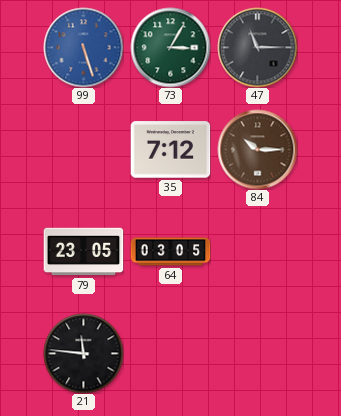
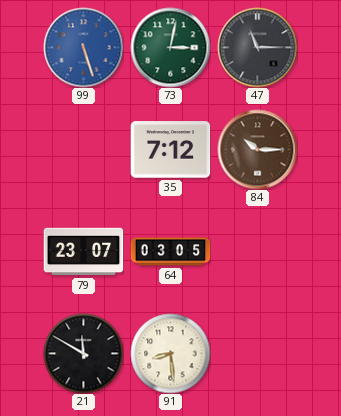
73: 3:05 -> 3:02 (170, 47)
79: 23:05 -> 23:07 (83, 252)
21: 11:46 -> 11:50 (83, 353)
91: none -> 8:29 (170, 353)
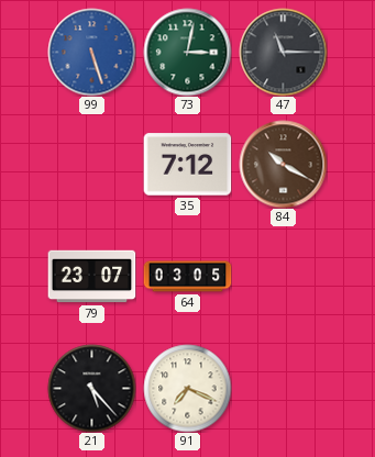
84: 10:15 -> 10:20 (283, 164)
21: 11:50 -> 5:23 (91, 388)
91: 8:29 -> 7:19 (187, 388)
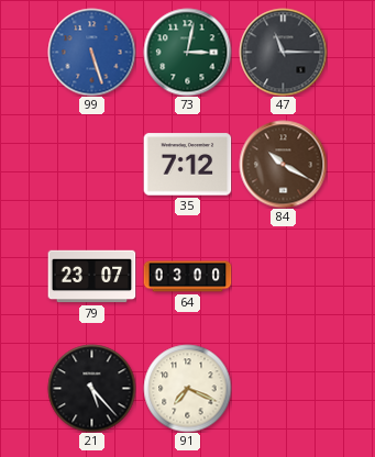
64: 03:05 -> 03:00 (187, 277)
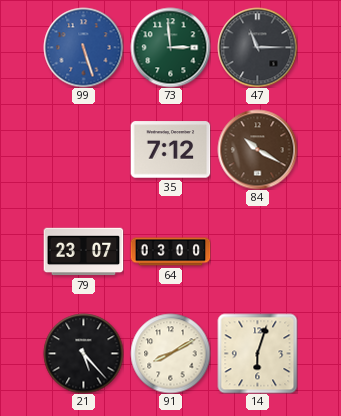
73: 3:02 -> 2:59 (170, 47)
91: 7:19 -> 8:10 (170, 353)
14: none -> 6:03 (257, 353)
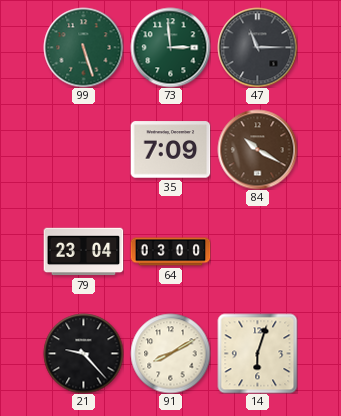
99 dial: blue -> green (83, 47)
35: 7:12 -> 7:09 (170, 150)
79: 23:07 -> 23:04 (83, 252)
21: 5:23 -> 9:23 (83, 353)
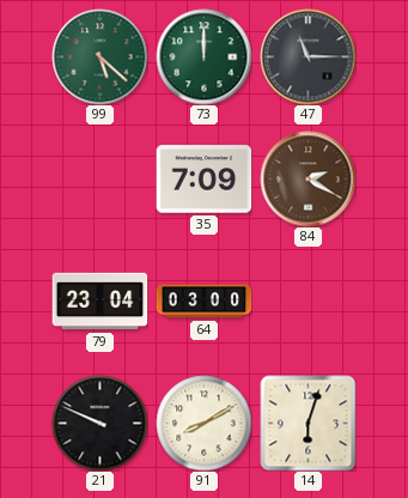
99: 5:27 -> 5:22 (99, 56)
73: 2:59 -> 12:00 (203, 56)
84: 10:20 -> 2:20 (307, 178)
21: 9:23 -> 9:49 (99, 423)
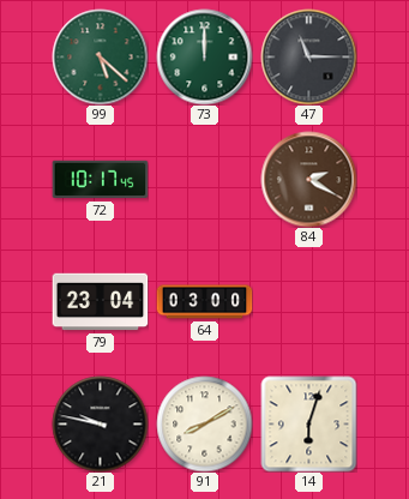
72: none -> 10:17 (100, 180)
35: 7:09 -> none (203, 180)
21: 9:49 -> 9:47 (100, 423)
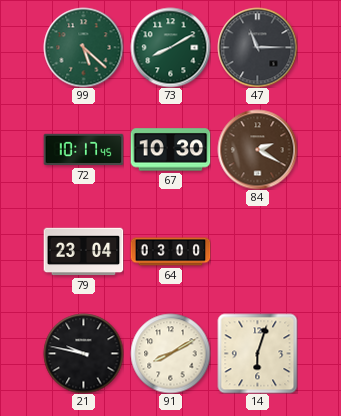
73: 12:00 -> 8:10 (170, 47)
67: none -> 10:30 (170, 150)
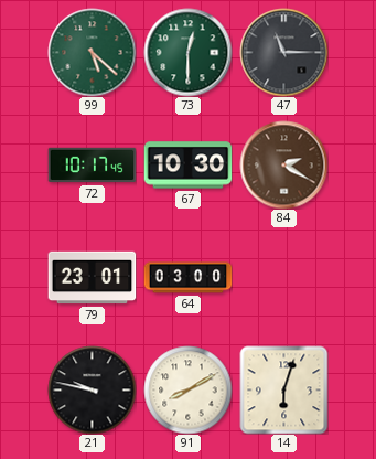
73: 8:10 -> 12:30 (187, 52)
79: 23:04 -> 23:01 (92, 278)
